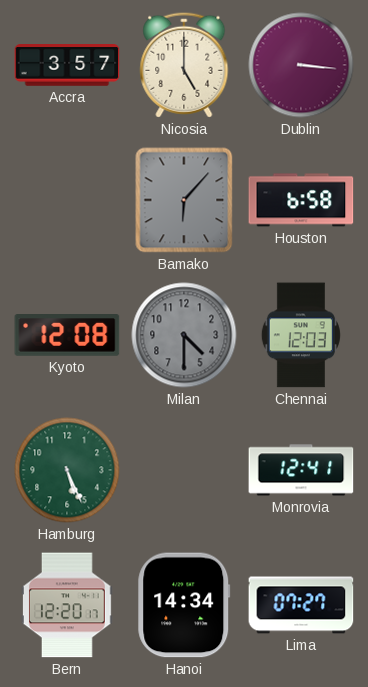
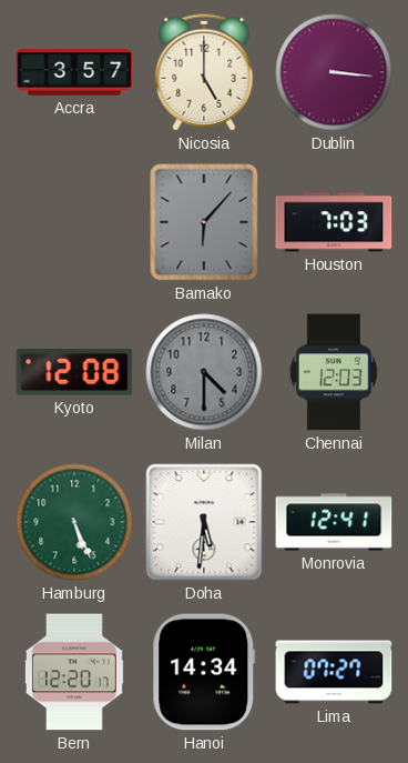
Houston: 6:58 -> 7:03 (334, 222)
Doha: none -> 5:31 (204, 522)
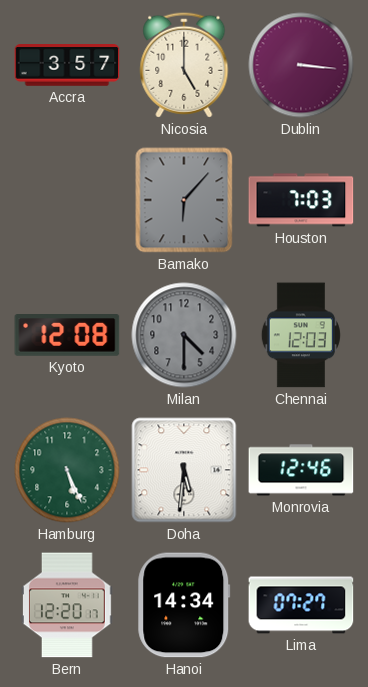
Monrovia: 12:41 -> 12:46 (301, 470)
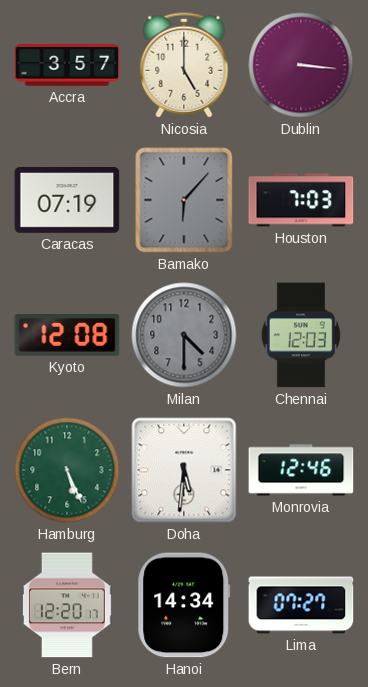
Caracas: none -> 07:19 (67, 201)
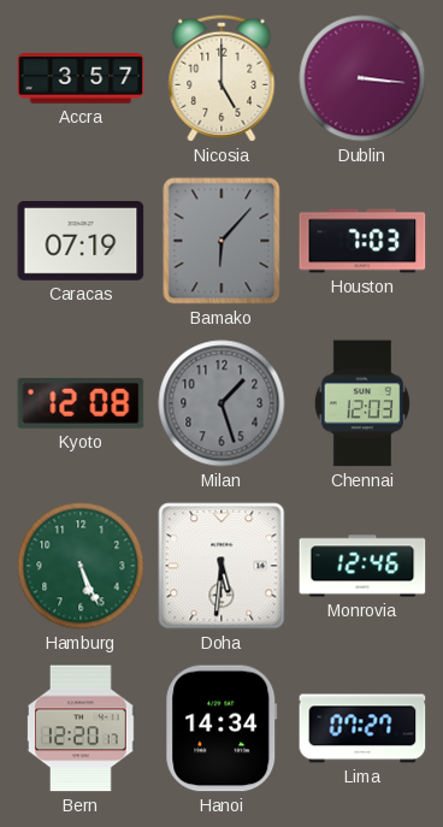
Milan: 4:30 -> 1:27 (221, 403)
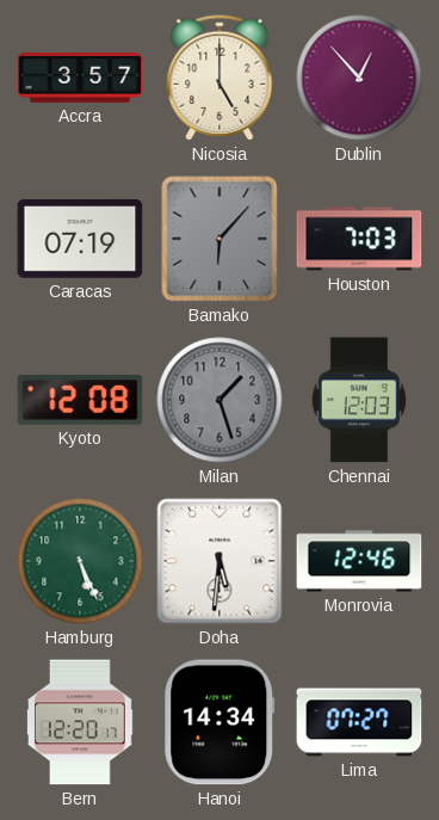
Dublin: 3:16 -> 12:53 (359, 78)
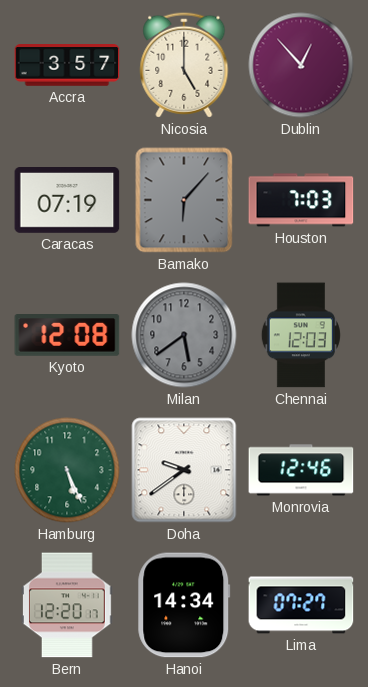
Milan: 1:27 -> 5:39 (184, 335)
Doha: 5:31 -> 9:39 (184, 470)
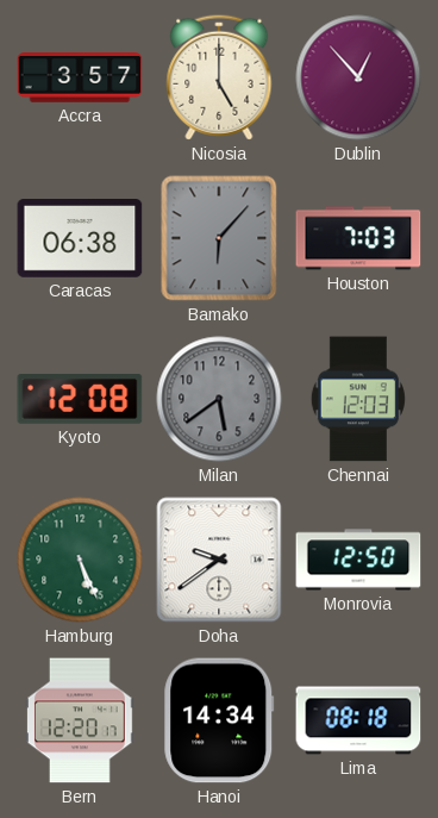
Caracas: 07:19 -> 06:38 (80, 239)
Monrovia: 12:46 -> 12:50 (358, 560)
Lima: 07:27 -> 08:18 (358, 720)
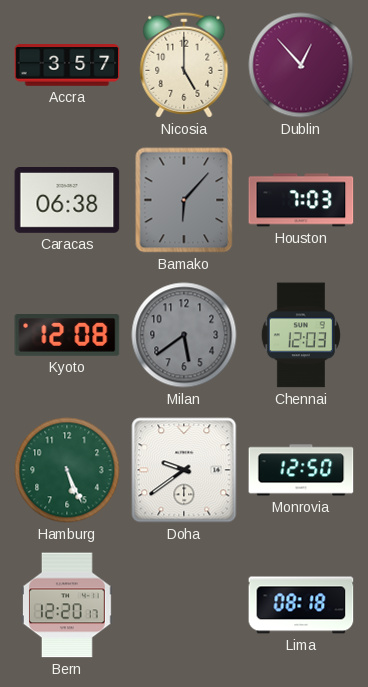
Hanoi: 14:34 -> none (219, 720)
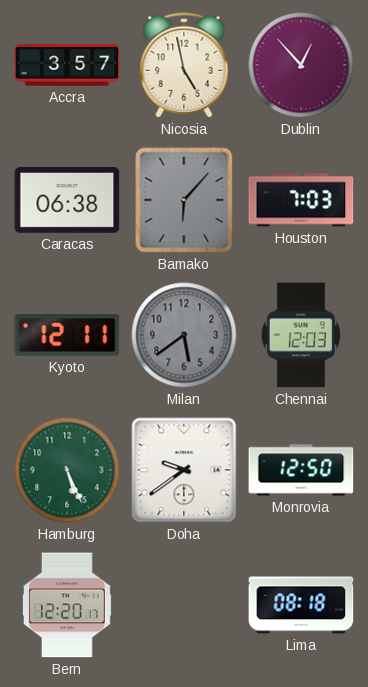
Nicosia: 5:00 -> 4:58 (184, 65)
Kyoto: 12:08 -> 12:11 (67, 335)
